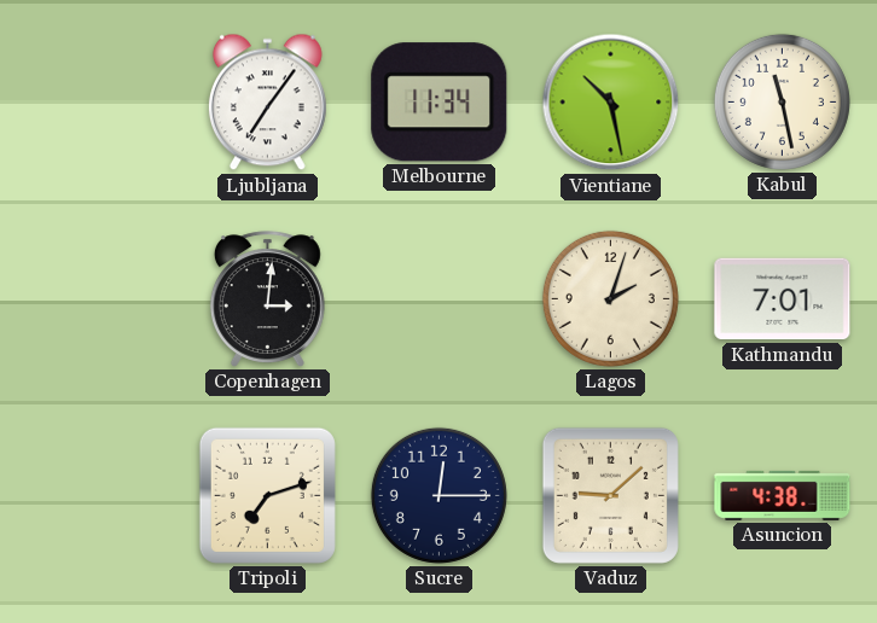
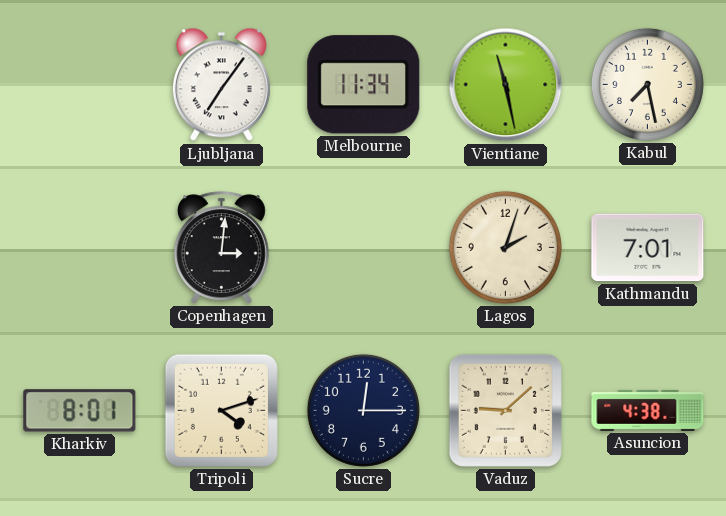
Vientiane: 10:28 -> 11:28 (506, 85)
Kabul: 11:28 -> 7:28 (647, 84)
Kharkiv: none -> 8:01 (80, 411)
Tripoli: 7:12 -> 4:12 (221, 410)
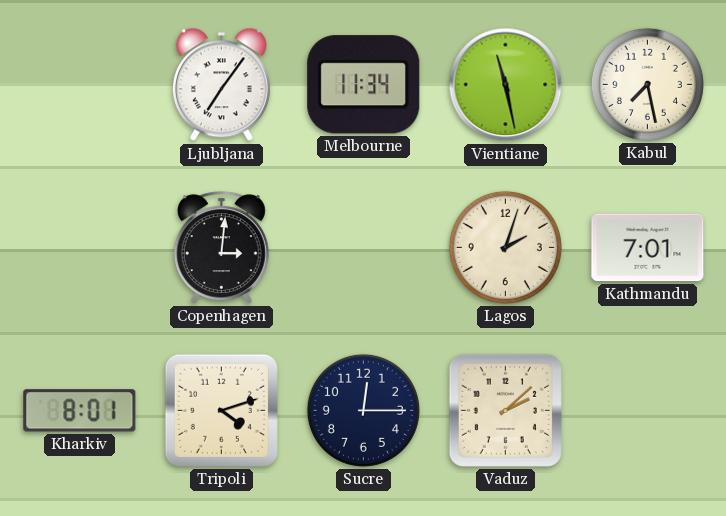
Vaduz: 9:08 -> 2:08 (505, 410)
Asuncion: 4:38 -> none (648, 410)
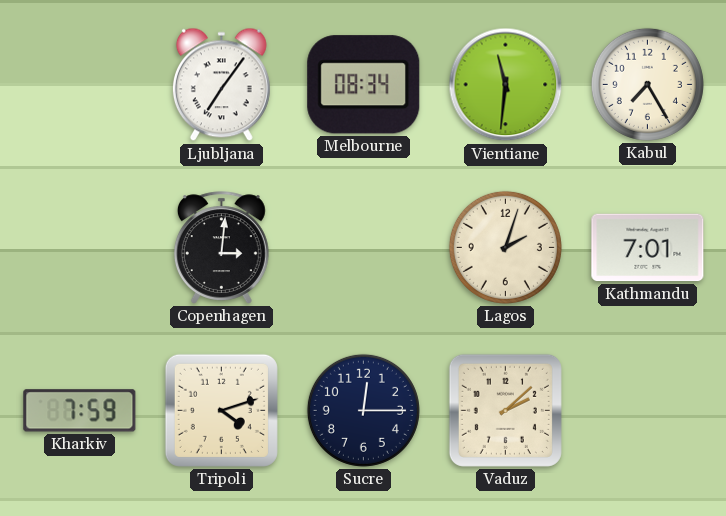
Melbourne: 11:34 -> 08:34 (364, 85)
Vientiane: 11:28 -> 11:31 (506, 85)
Kabul: 7:28 -> 7:25 (647, 84)
Kharkiv: 8:01 -> 7:59 (80, 411)
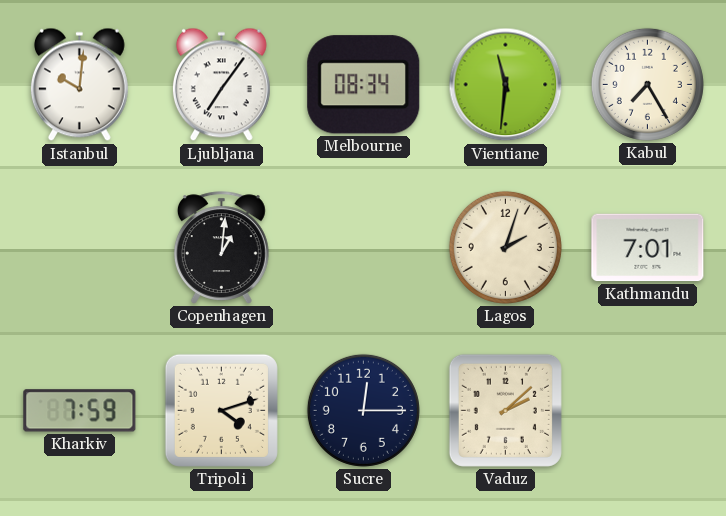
Istanbul: none -> 10:01 (79, 85)
Copenhagen: 3:01 -> 1:01 (221, 248)
